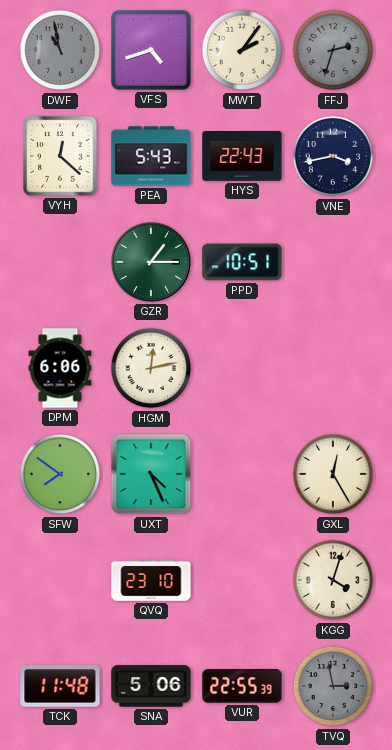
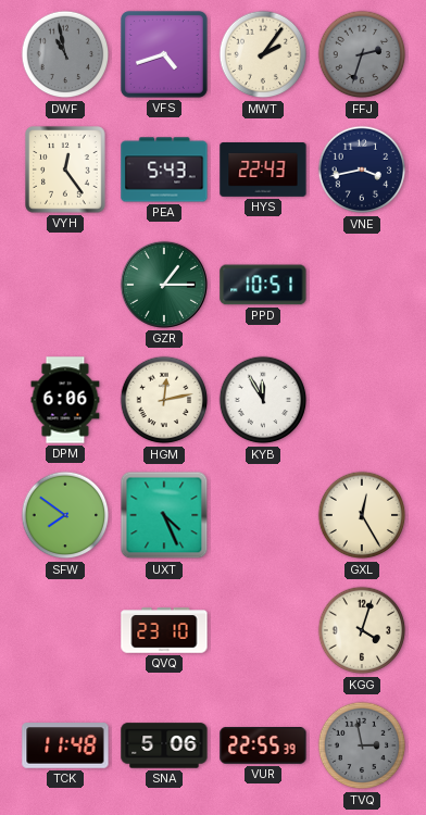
VYH: 12:22 -> 12:24 (65, 170)
KYB: none -> 11:55 (263, 400)
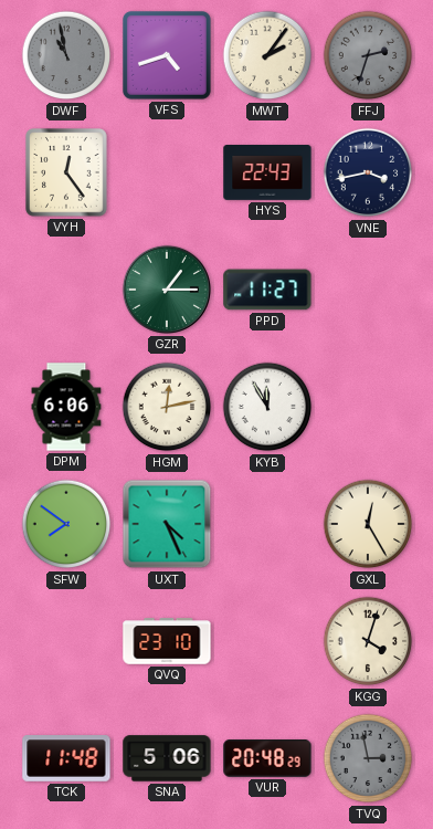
PEA: 5:43 -> none (164, 170)
PPD: 10:51 -> 11:27 (267, 290)
VUR: 22:55 -> 20:48 (267, 759)
